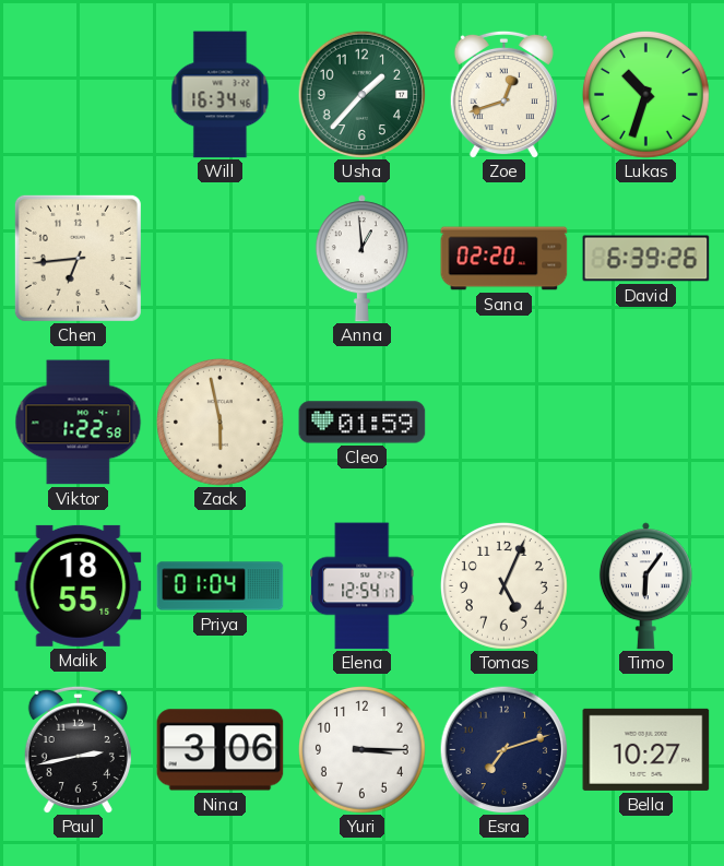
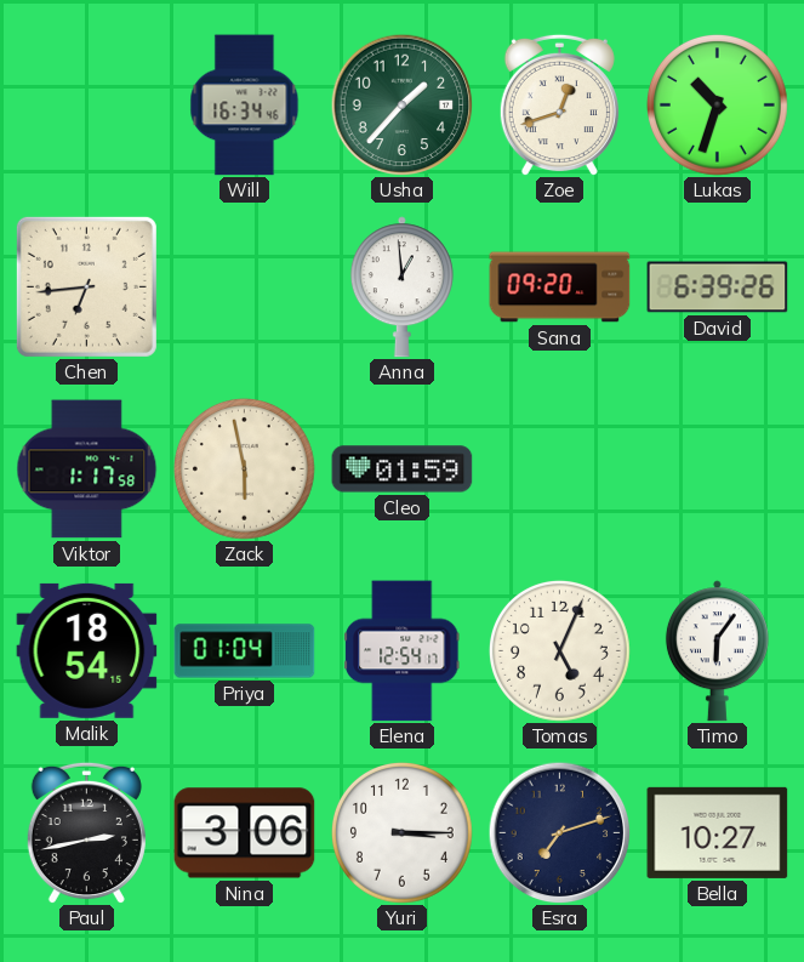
Sana: 02:20 -> 09:20 (560, 288)
Viktor: 1:22 -> 1:17 (87, 469)
Malik: 18:55 -> 18:54 (87, 650)
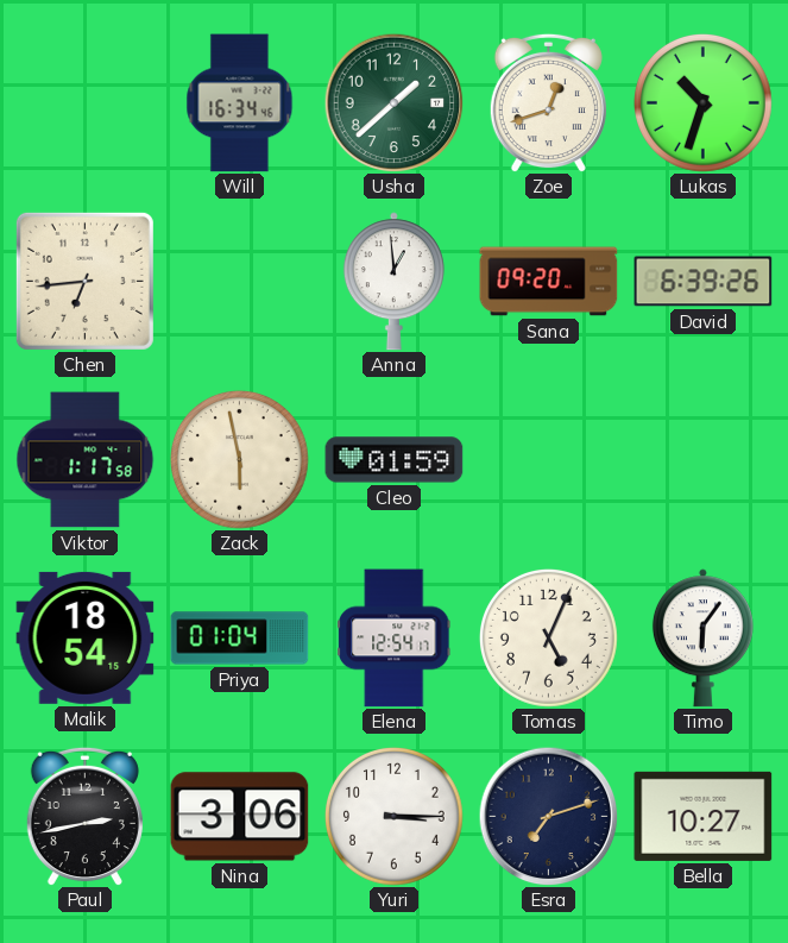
Usha: 1:37 -> 1:38 (393, 102)
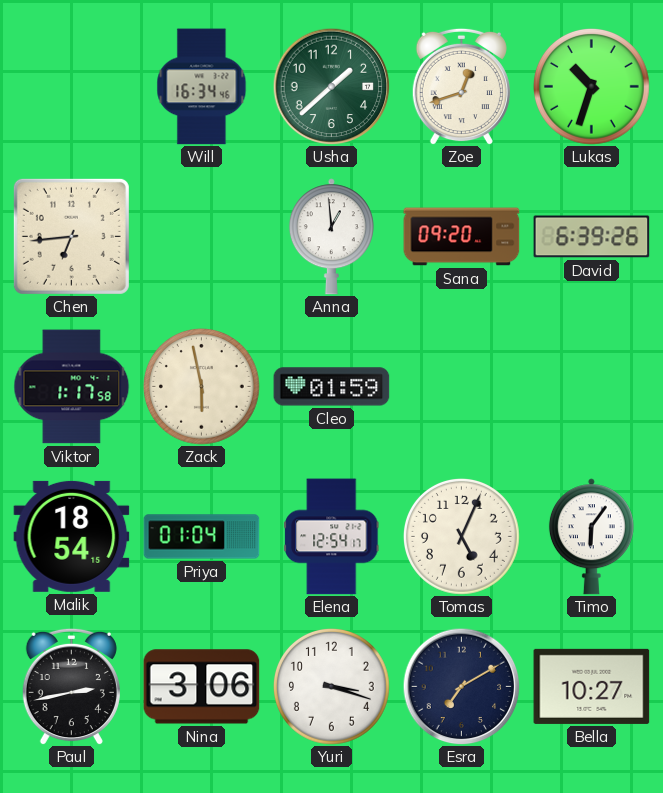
Yuri: 3:15 -> 3:18 (332, 687)
Esra: 7:12 -> 7:10 (461, 686)
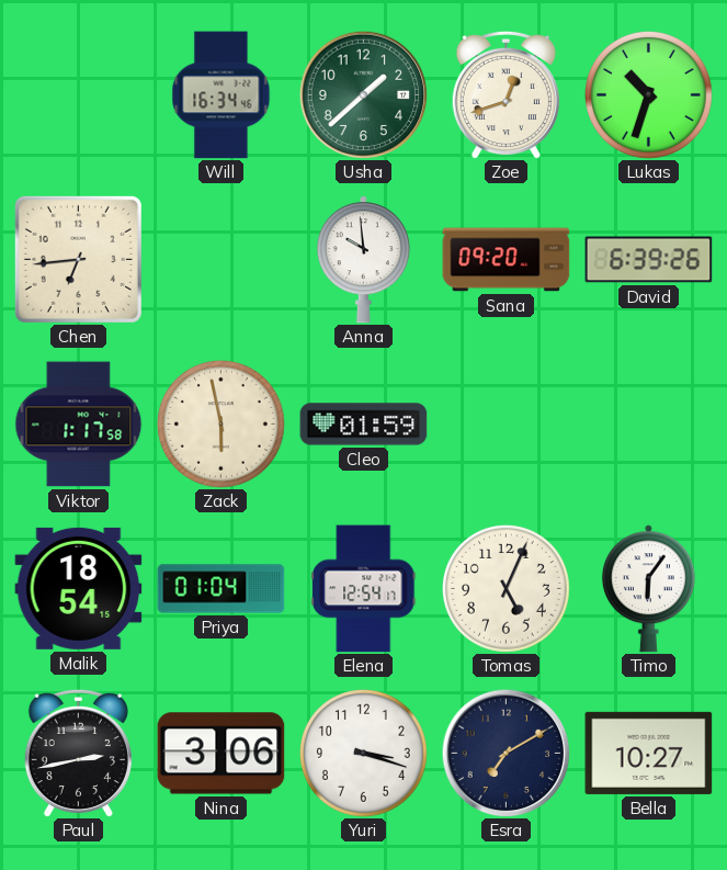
Anna: 12:59 -> 9:59 (363, 260)
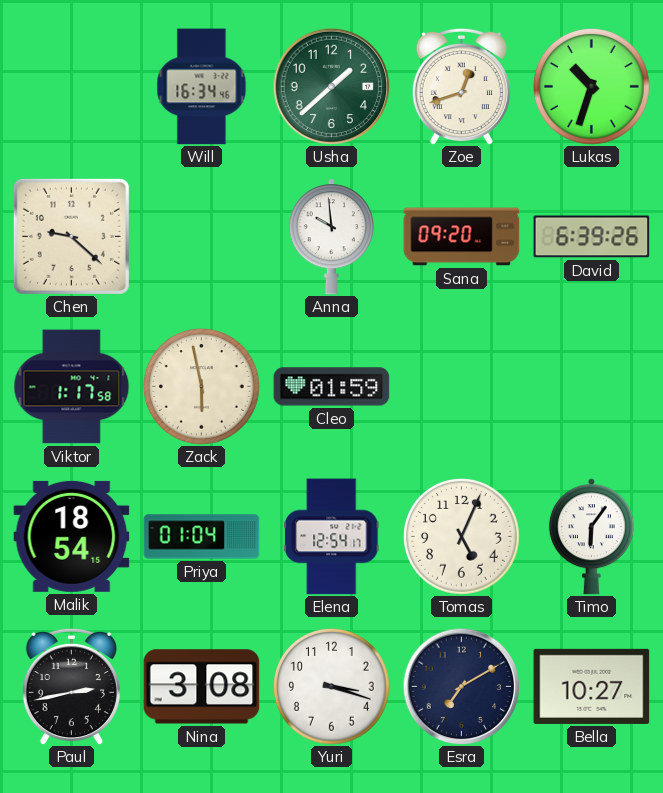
Chen: 6:44 -> 9:22 (71, 236)
Nina: 3:06 -> 3:08 (202, 687)
